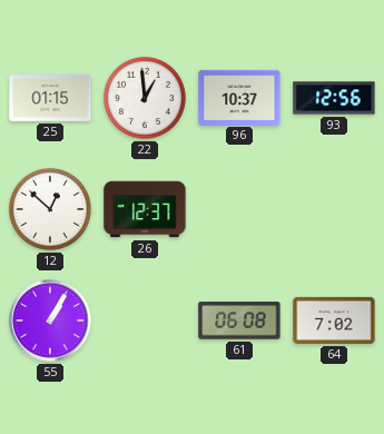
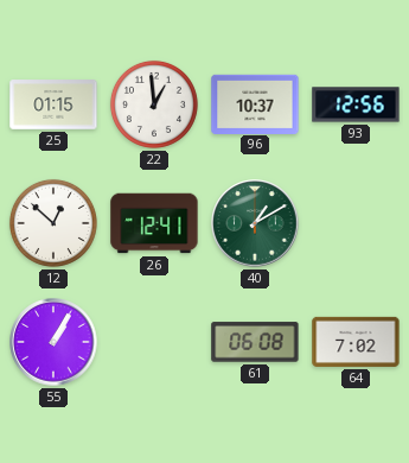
26: 12:37 -> 12:41 (154, 223)
40: none -> 1:10 (255, 223)
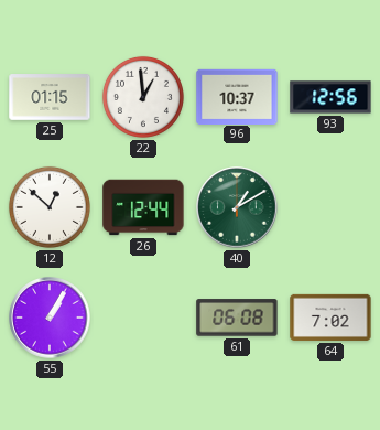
26: 12:41 -> 12:44 (143, 207)
